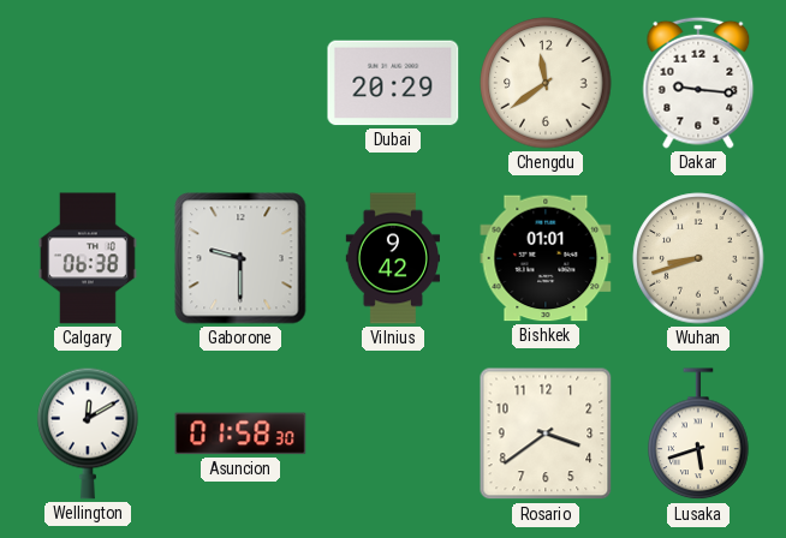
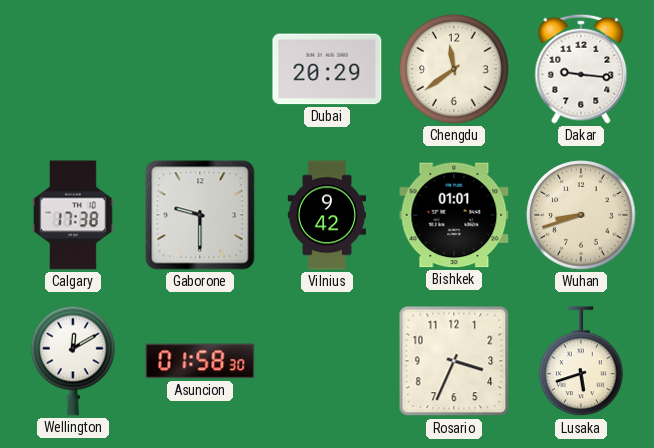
Calgary: 06:38 -> 17:38 (73, 215)
Rosario: 3:39 -> 3:34 (454, 361)
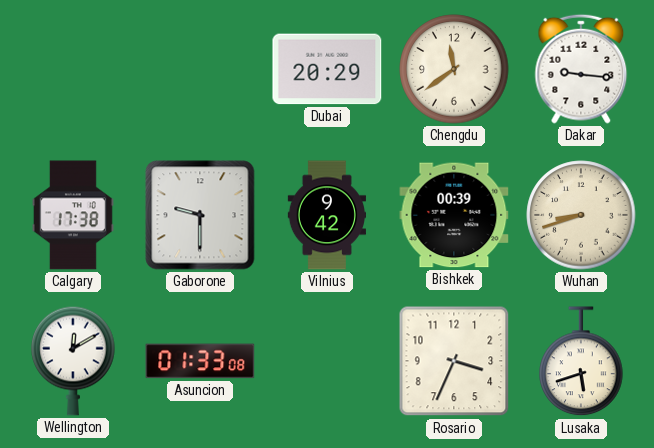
Bishkek: 01:01 -> 00:39 (454, 215)
Asuncion: 01:58 -> 01:33 (200, 361)
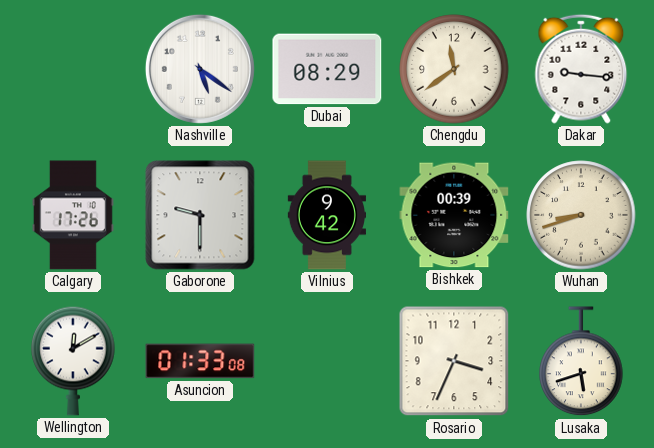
Nashville: none -> 5:21 (200, 69)
Dubai: 20:29 -> 08:29 (327, 69)
Calgary: 17:38 -> 17:26 (73, 215)
